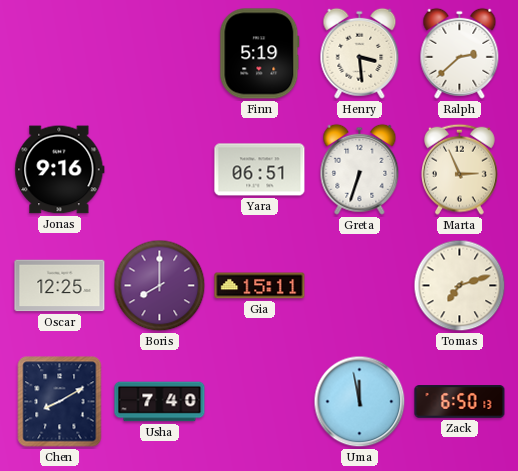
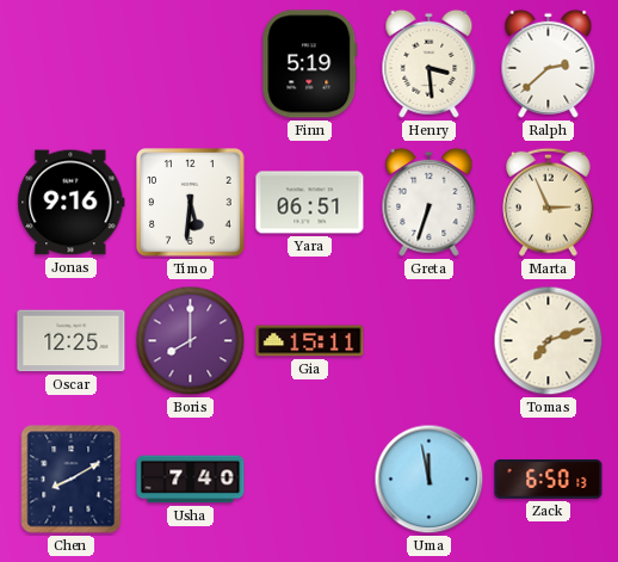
Timo: none -> 5:31 (191, 203)
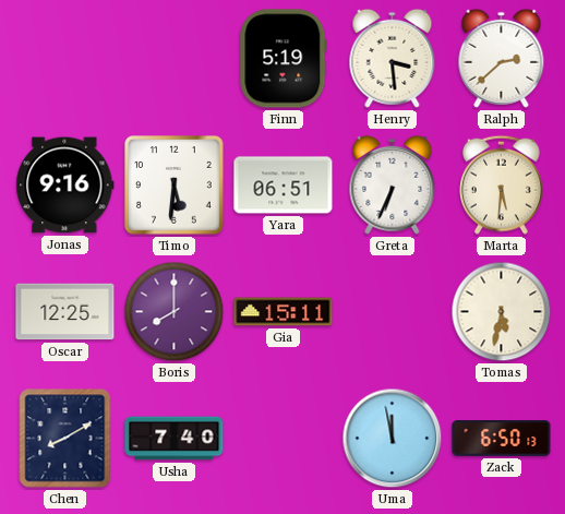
Greta: 6:33 -> 6:34 (393, 184)
Marta: 2:56 -> 5:31 (502, 184)
Tomas: 7:12 -> 5:32 (502, 312)
